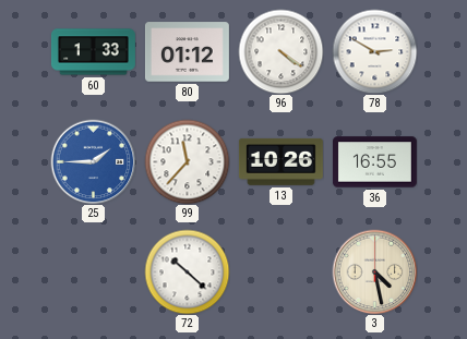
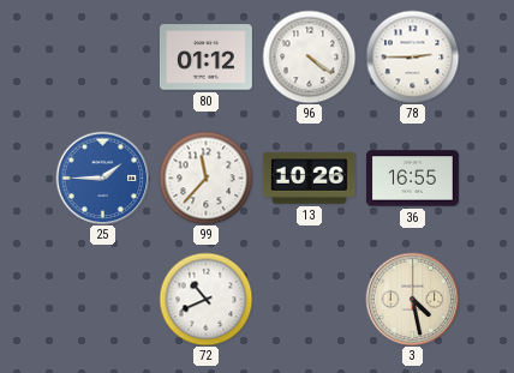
60: 1:33 -> none (93, 52)
78: 2:50 -> 2:45 (412, 56)
72: 10:22 -> 10:41 (205, 299)
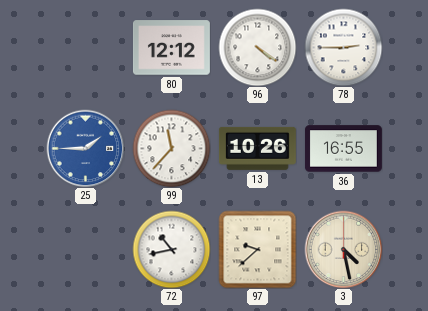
80: 01:12 -> 12:12 (171, 48)
72: 10:41 -> 10:43 (171, 249)
97: none -> 9:38 (257, 249)
